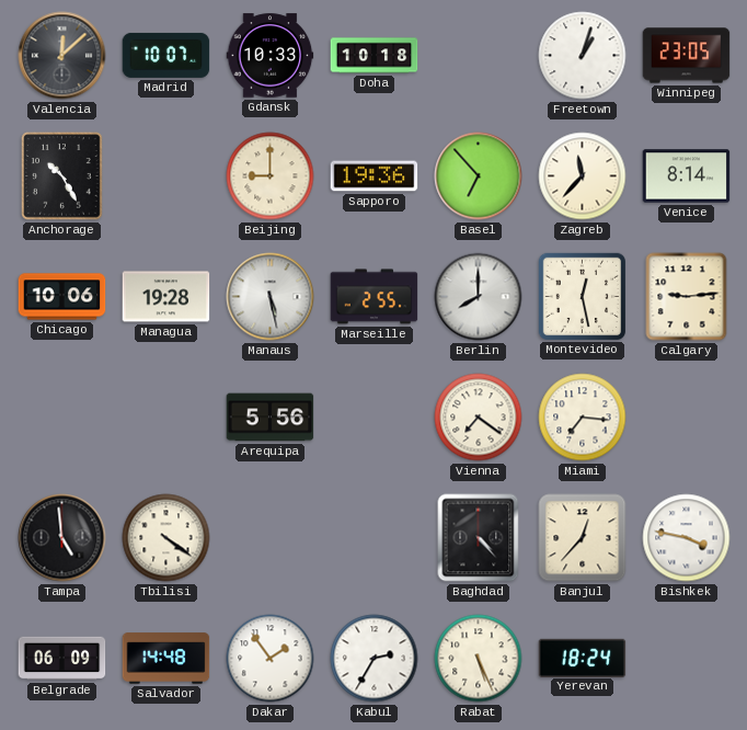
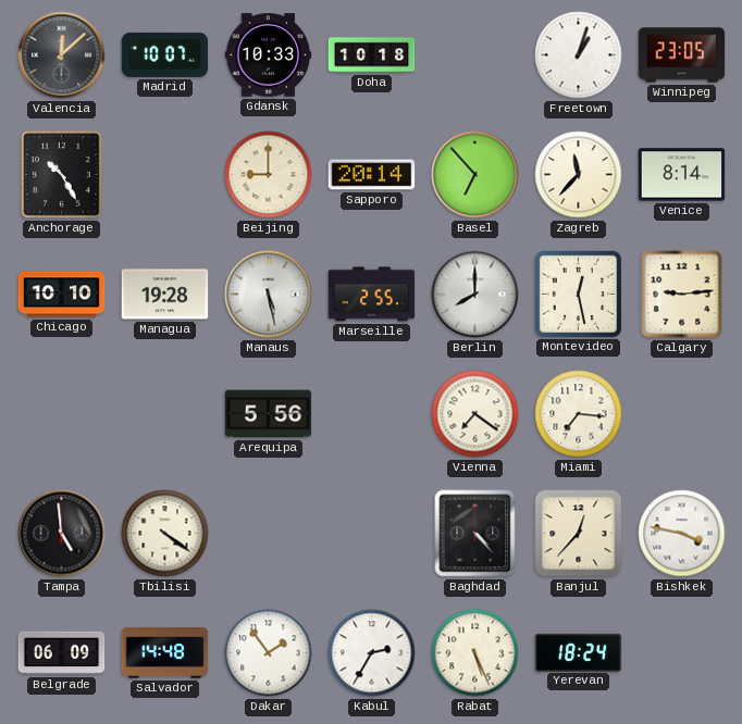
Sapporo: 19:36 -> 20:14 (372, 175)
Chicago: 10:06 -> 10:10 (62, 295)
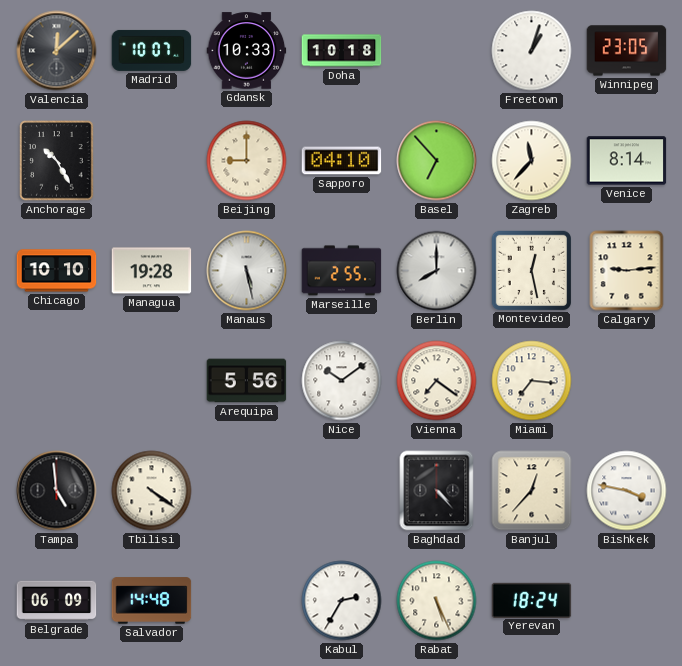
Sapporo: 20:14 -> 04:10 (342, 161)
Nice: none -> 10:09 (342, 381)
Dakar: 1:54 -> none (269, 653)
